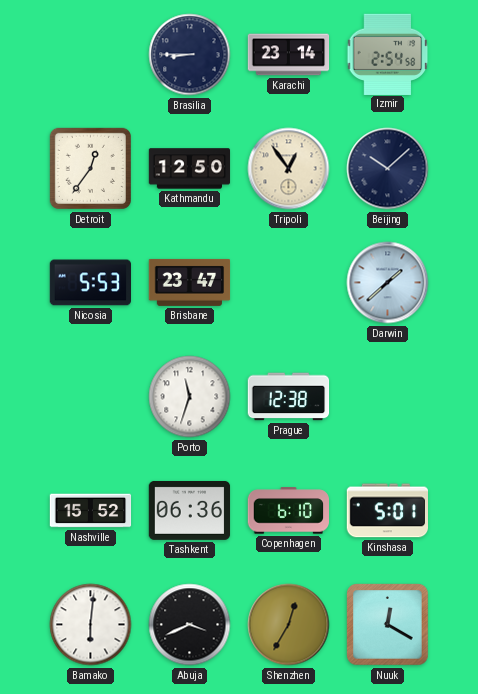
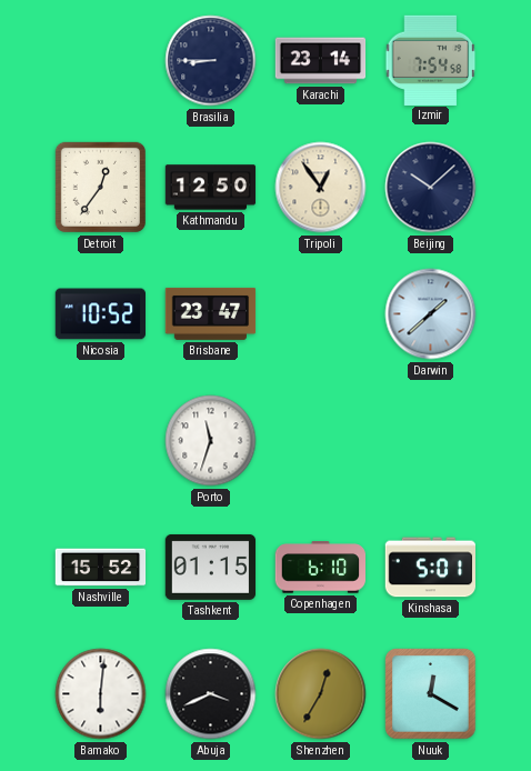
Izmir: 2:54 -> 7:54 (431, 60)
Nicosia: 5:53 -> 10:52 (100, 314)
Prague: 12:38 -> none (289, 397)
Tashkent: 06:36 -> 01:15 (211, 567)
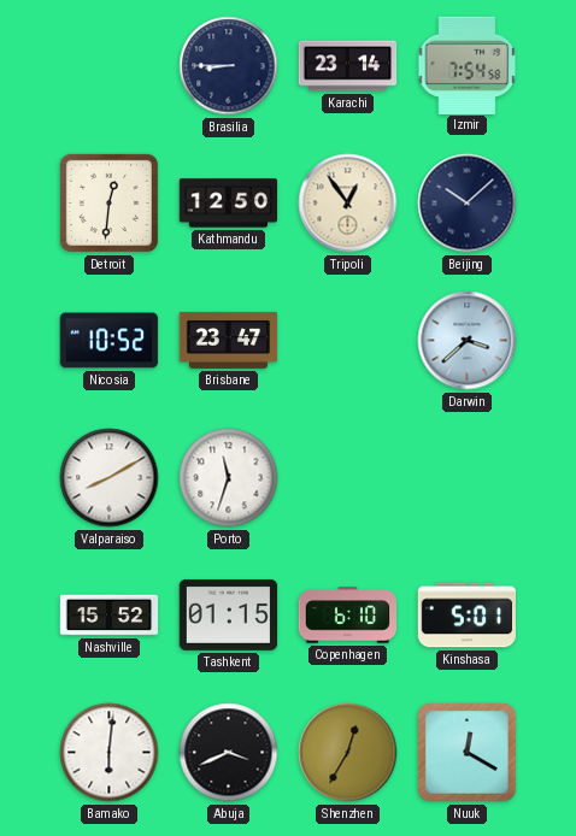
Detroit: 12:36 -> 12:31 (108, 202)
Darwin: 1:38 -> 3:38 (468, 341)
Valparaiso: none -> 8:10 (110, 478)
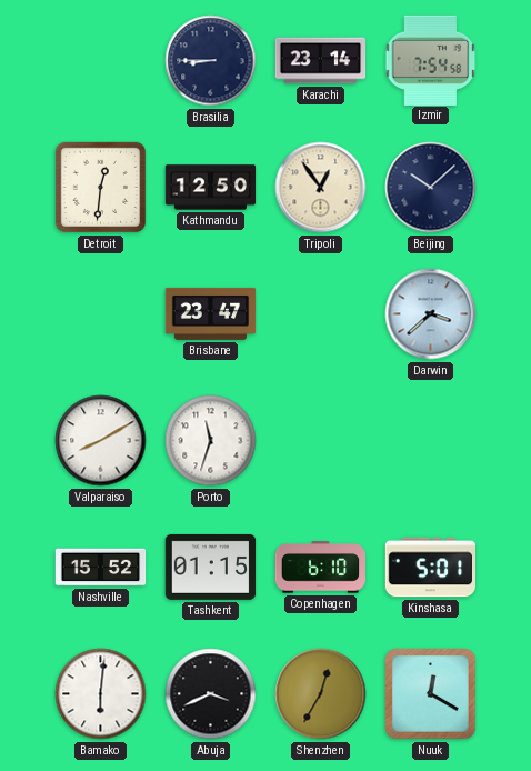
Nicosia: 10:52 -> none (108, 341)
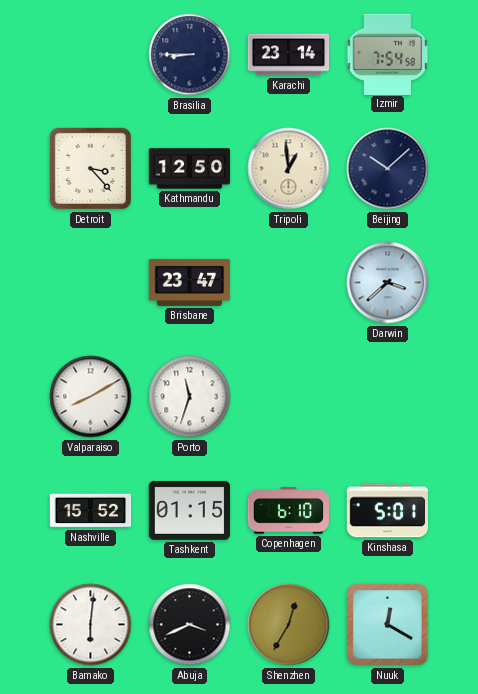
Detroit: 12:31 -> 3:23 (90, 168)
Tripoli: 12:54 -> 12:59 (289, 169)
